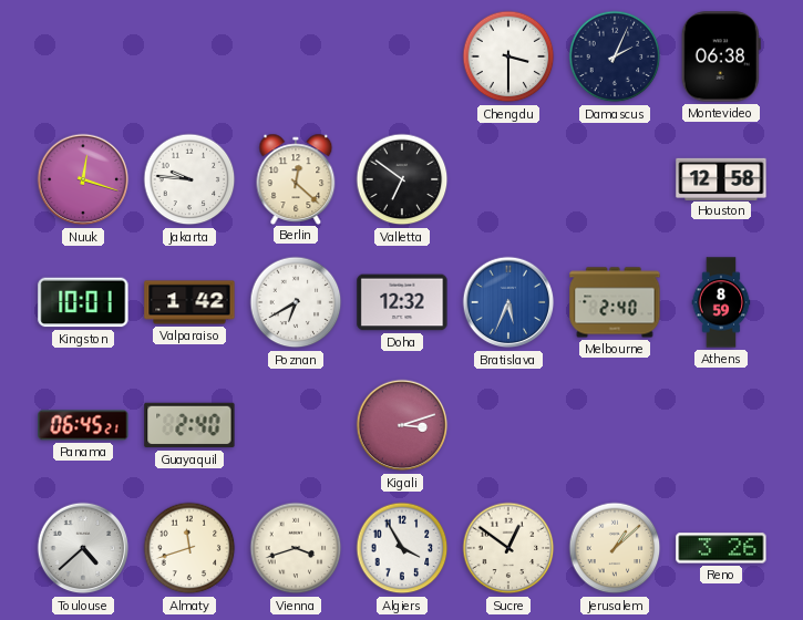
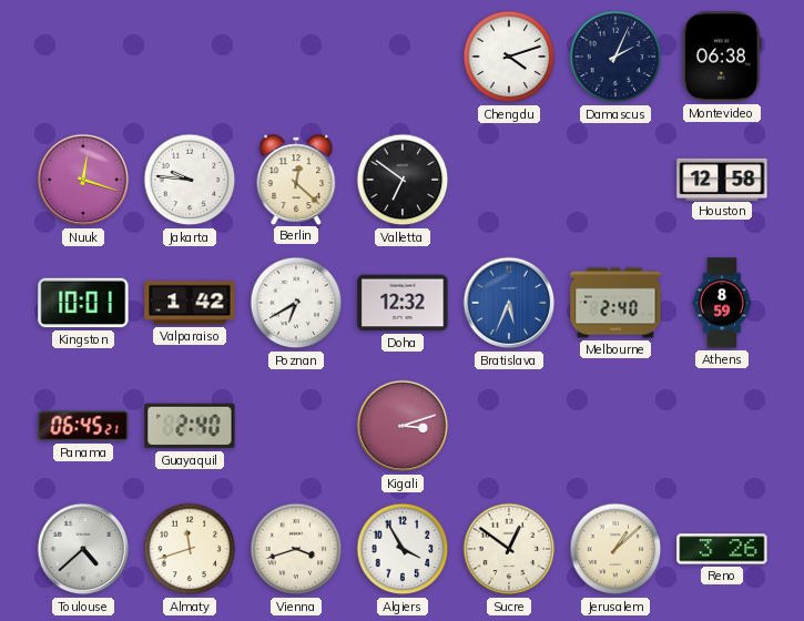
Chengdu: 3:30 -> 4:12 (509, 57)
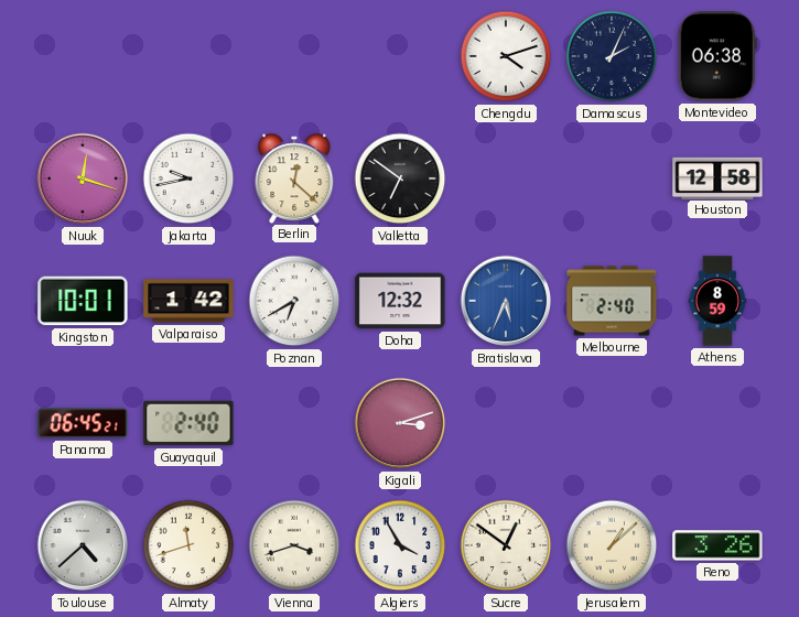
Jakarta: 9:46 -> 9:43 (188, 178)
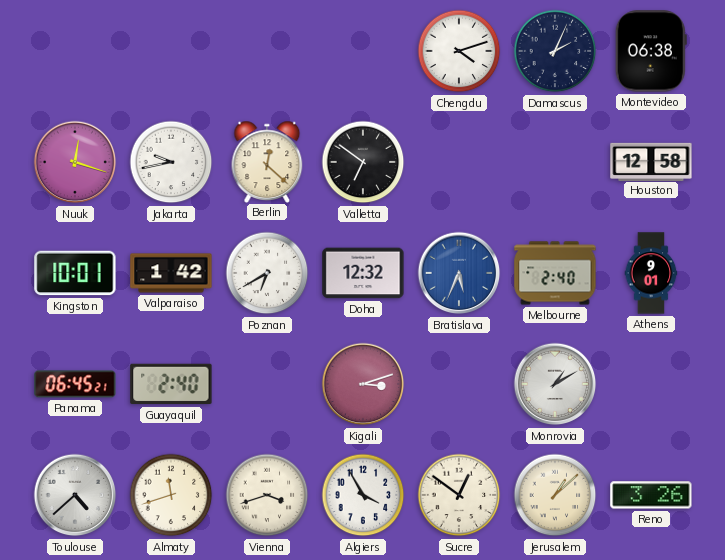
Athens: 8:59 -> 9:01 (651, 273)
Monrovia: none -> 1:10 (555, 384)
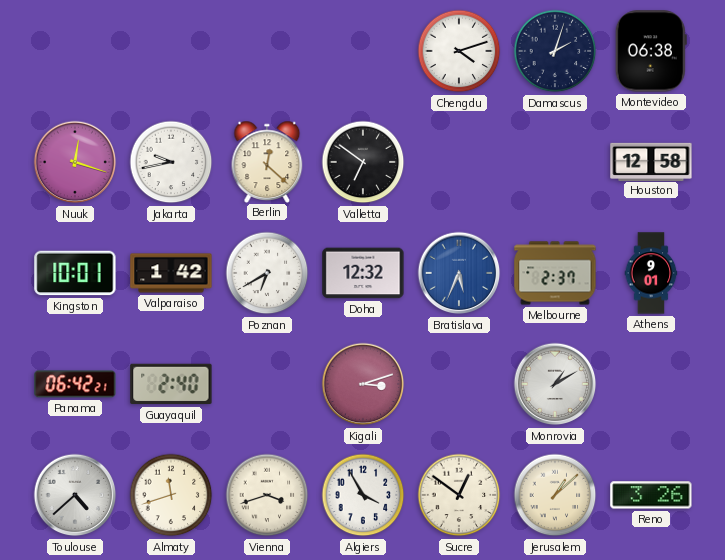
Damascus: 2:04 -> 2:03 (555, 51)
Melbourne: 2:40 -> 2:37 (555, 273)
Panama: 06:45 -> 06:42 (75, 384)
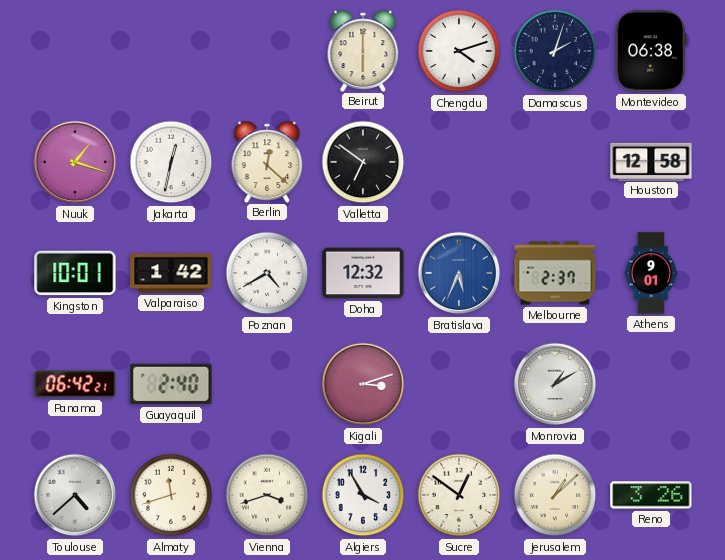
Beirut: none -> 6:00 (363, 50)
Nuuk: 12:18 -> 1:18 (75, 162)
Jakarta: 9:43 -> 12:32 (171, 162)
Poznan: 6:40 -> 4:40 (267, 273)
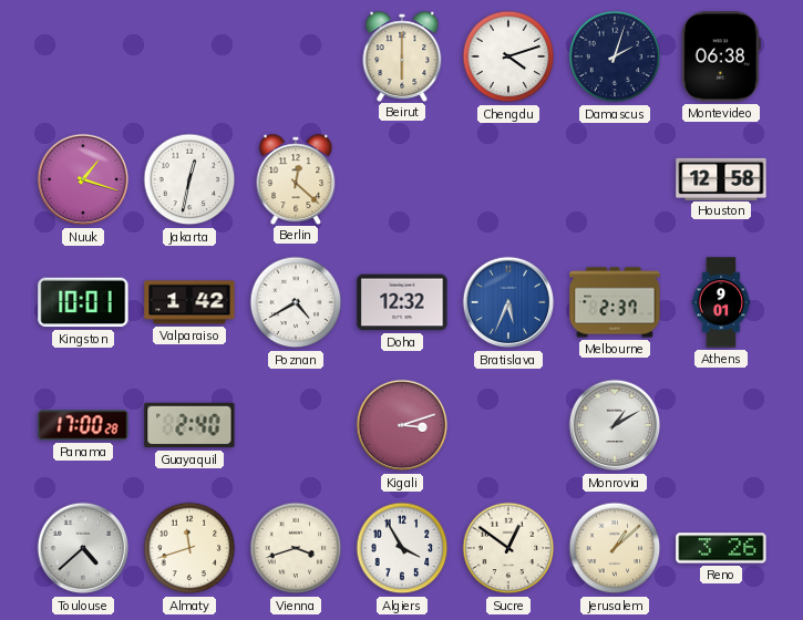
Valletta: 6:51 -> none (363, 162)
Panama: 06:42 -> 17:00 (83, 425)
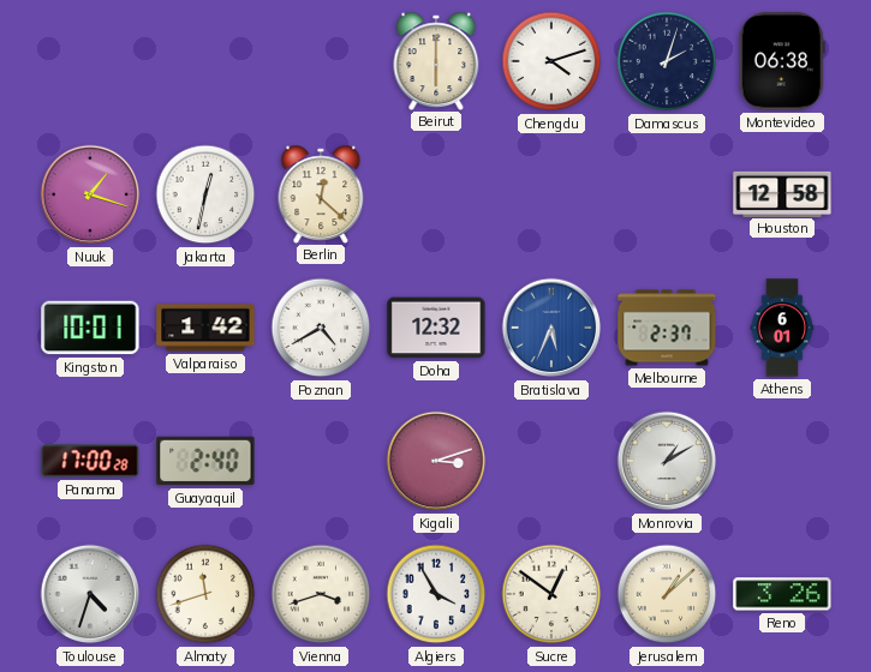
Athens: 9:01 -> 6:01 (782, 328)
Toulouse: 4:38 -> 4:33 (90, 594)
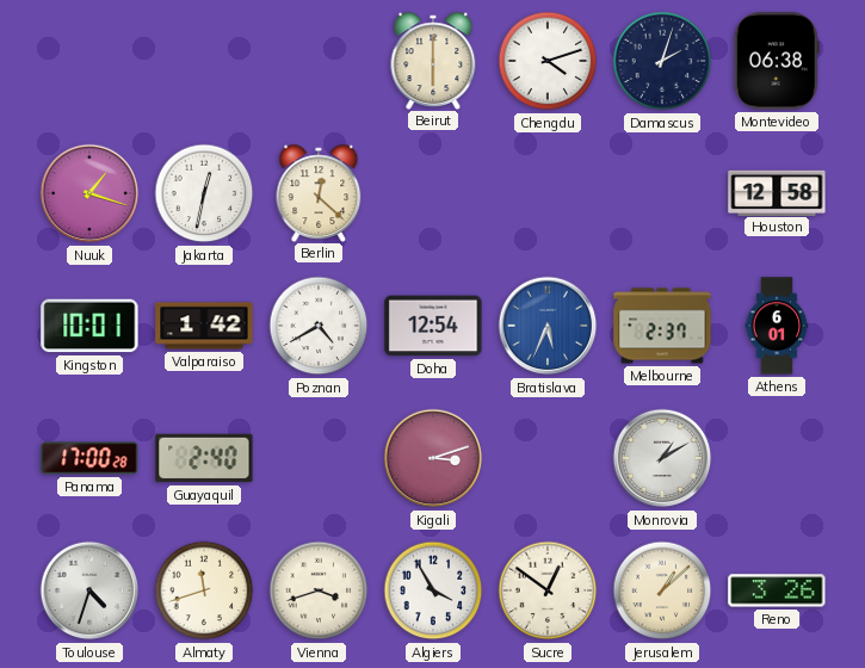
Doha: 12:32 -> 12:54 (433, 326)
